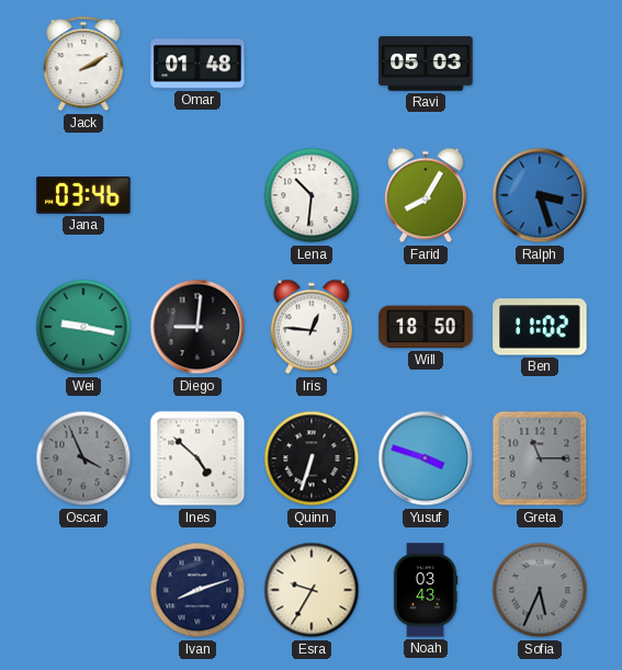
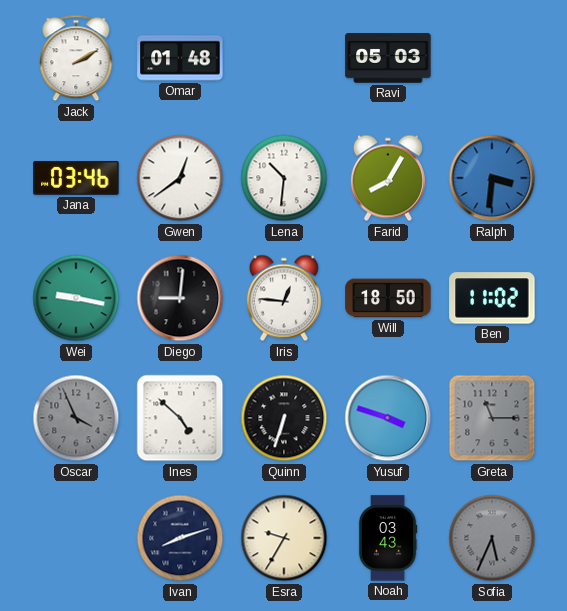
Gwen: none -> 12:39 (180, 178)
Ralph: 3:27 -> 3:31 (492, 178)
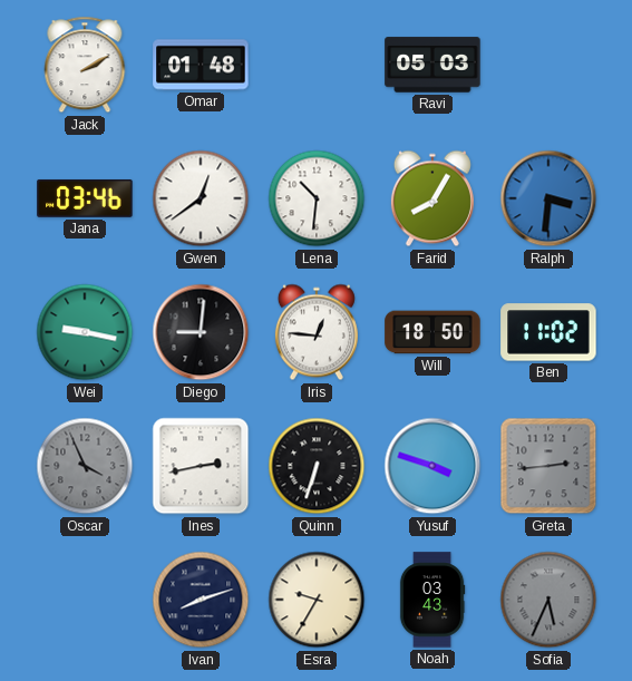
Ines: 4:52 -> 2:43 (201, 466)
Greta: 11:15 -> 2:44 (548, 466)
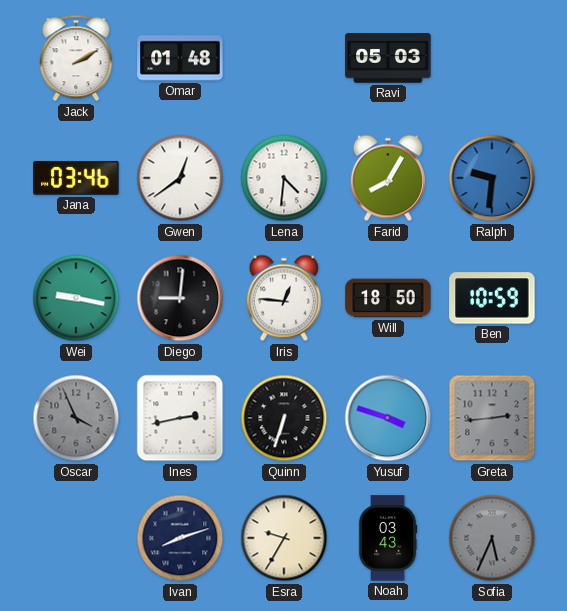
Lena: 10:31 -> 4:31 (284, 178)
Ralph: 3:31 -> 9:31 (492, 178)
Ben: 11:02 -> 10:59 (492, 298)
